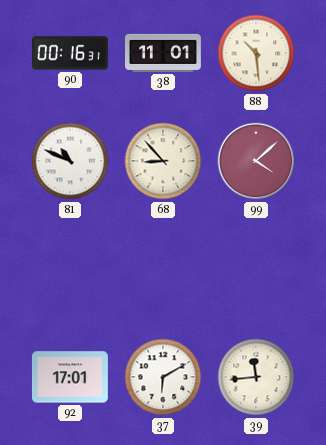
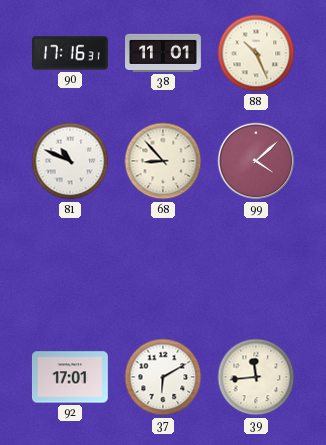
90: 00:16 -> 17:16 (71, 53)
88: 10:29 -> 10:26 (256, 53)
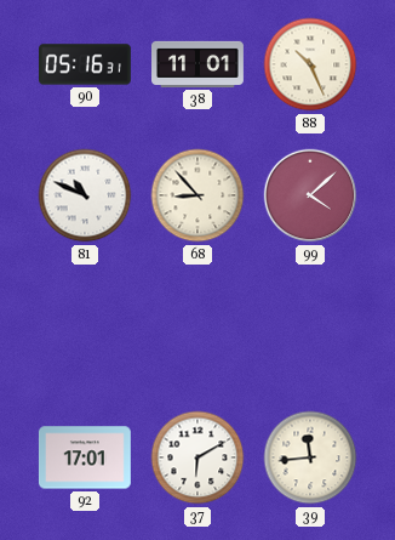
90: 17:16 -> 05:16 (86, 64)
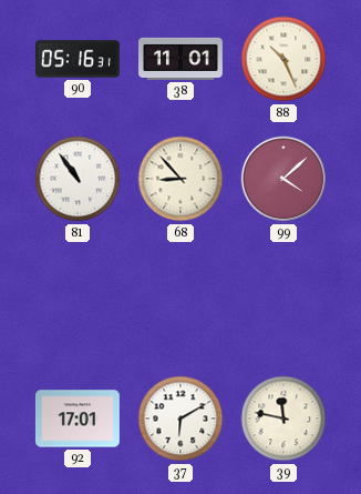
81: 10:49 -> 10:54 (78, 179)
39: 11:44 -> 11:47 (283, 419)
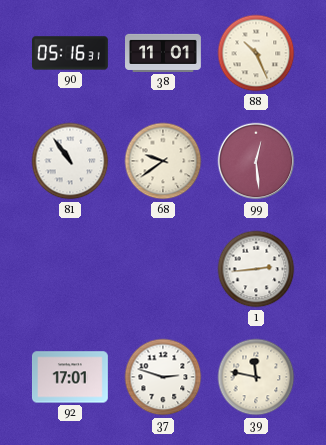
68: 8:53 -> 9:39 (163, 161)
99: 4:08 -> 12:29 (256, 161)
1: none -> 2:44 (256, 269)
37: 6:10 -> 2:48 (163, 377)
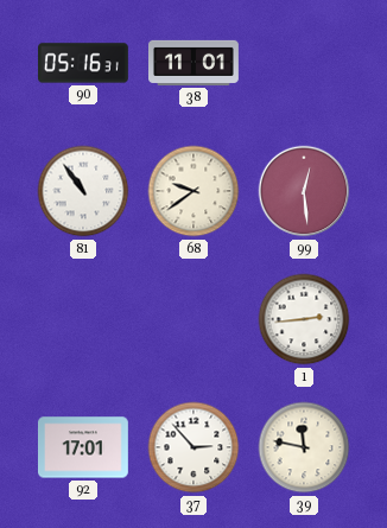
88: 10:26 -> none (256, 53)
37: 2:48 -> 2:53 (193, 447)
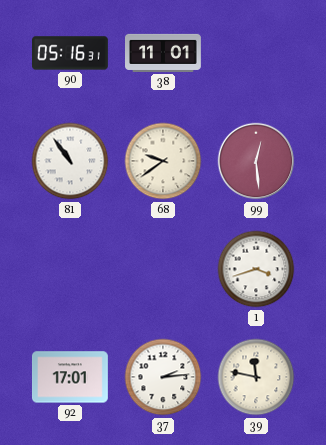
1: 2:44 -> 3:42 (256, 269)
37: 2:53 -> 2:14 (163, 377)
